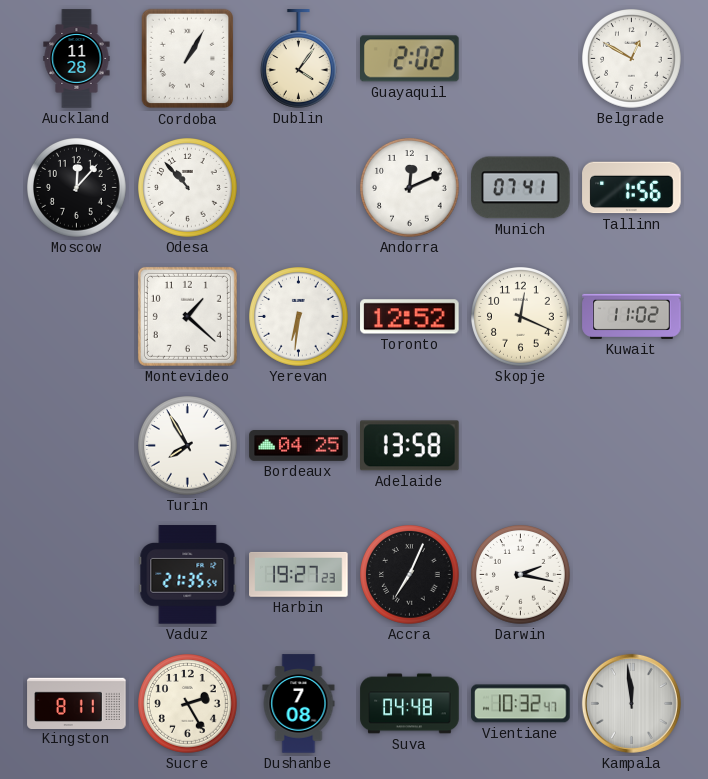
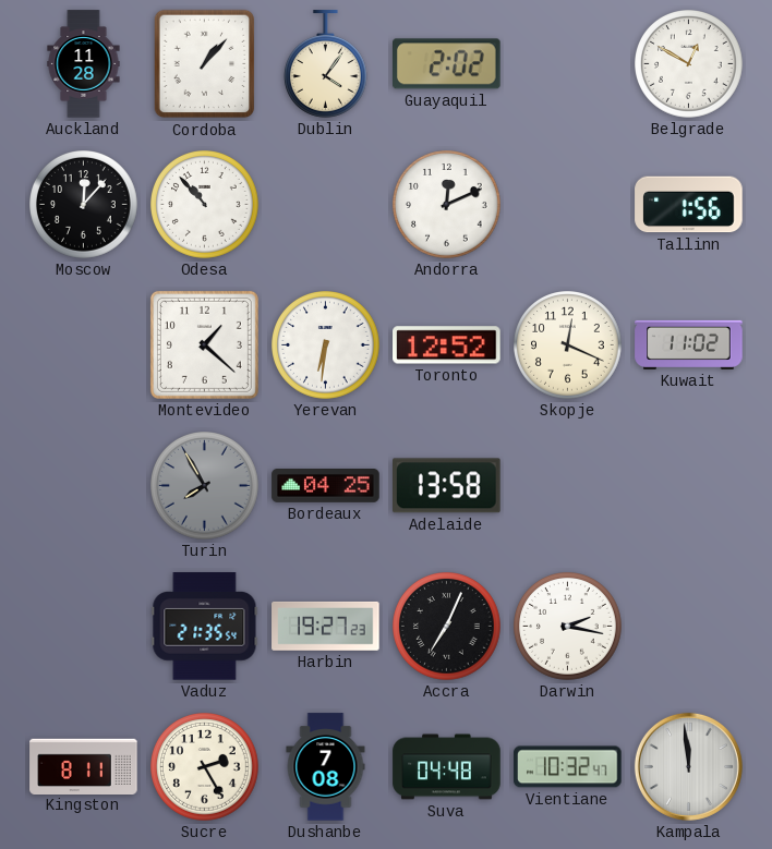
Cordoba: 1:05 -> 1:07 (205, 64)
Munich: 07:41 -> none (521, 188)
Turin dial: white -> grey (205, 486)
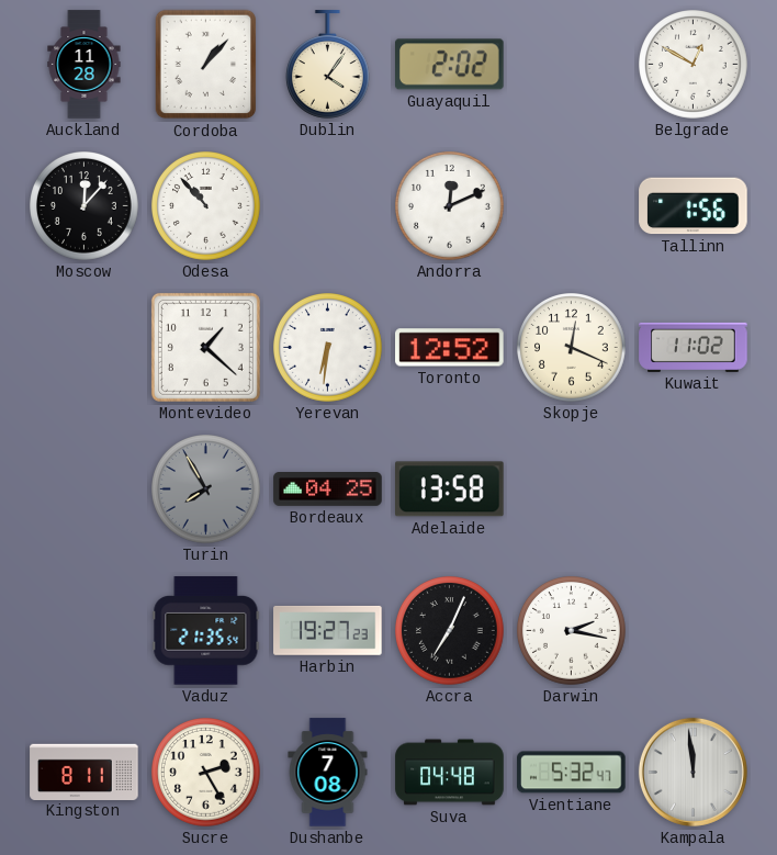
Vientiane: 10:32 -> 5:32 (572, 773)
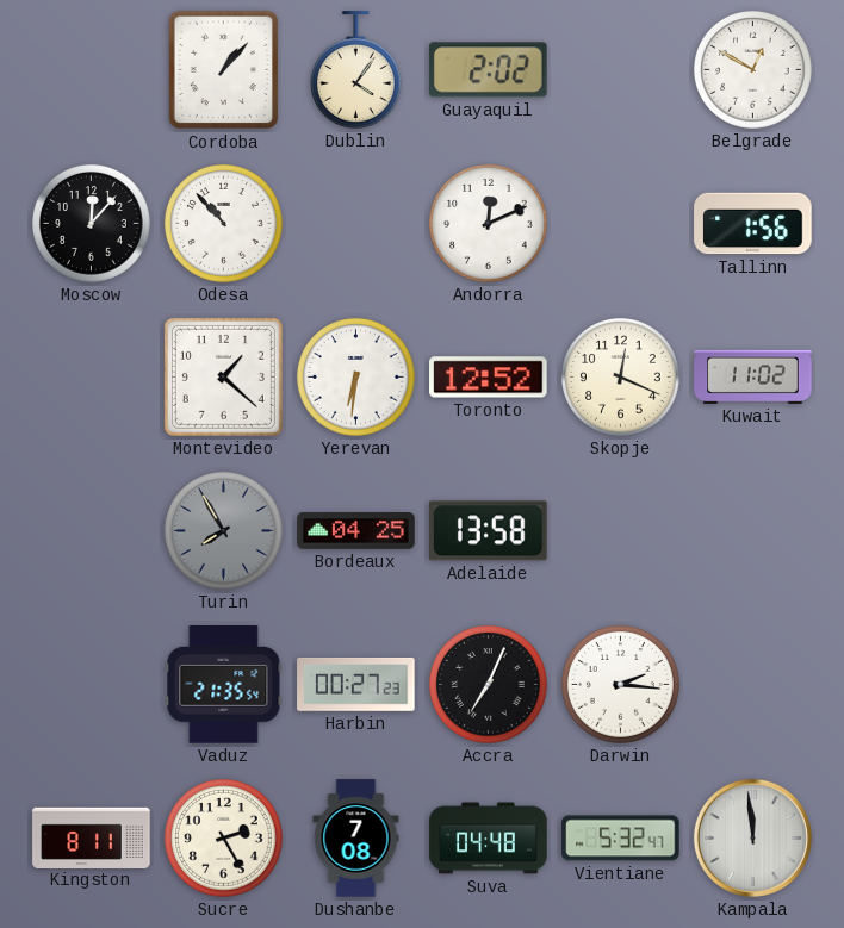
Auckland: 11:28 -> none (85, 65)
Harbin: 19:27 -> 00:27 (356, 684)
Darwin: 2:17 -> 2:16 (621, 685)
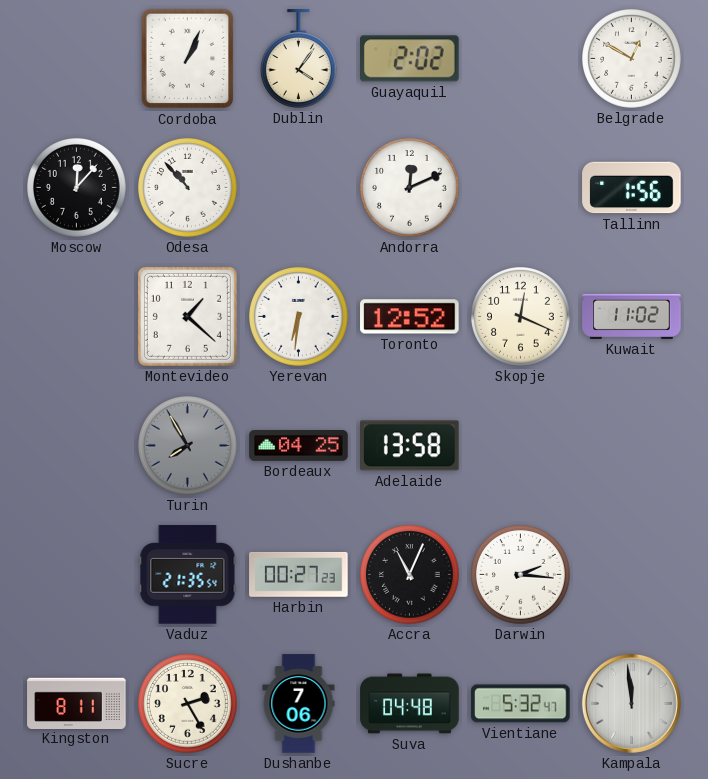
Cordoba: 1:07 -> 1:04 (188, 59)
Accra: 7:04 -> 11:04 (410, 575)
Dushanbe: 7:08 -> 7:06 (299, 704)
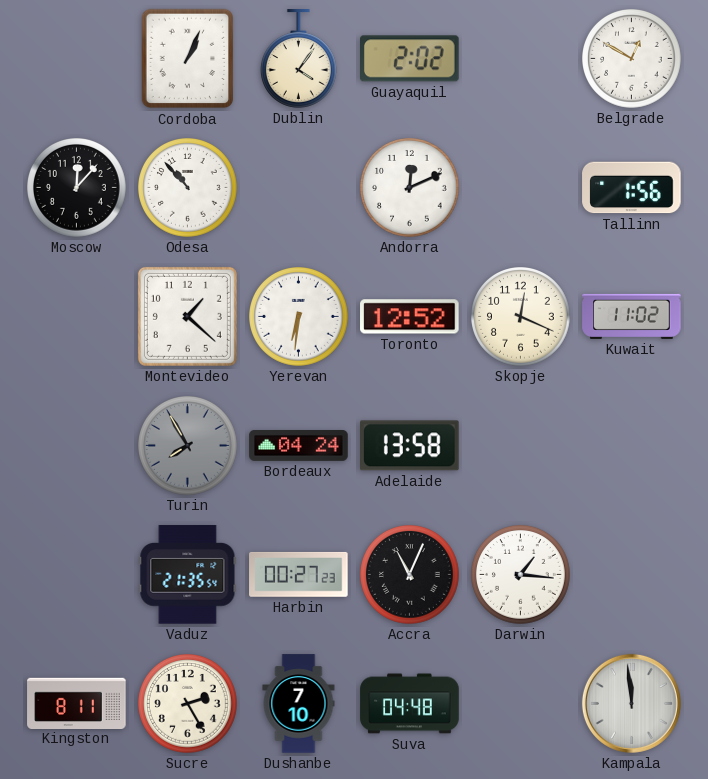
Bordeaux: 04:25 -> 04:24 (299, 446)
Darwin: 2:16 -> 1:16 (521, 575)
Dushanbe: 7:06 -> 7:10 (299, 704)
Vientiane: 5:32 -> none (521, 704)
